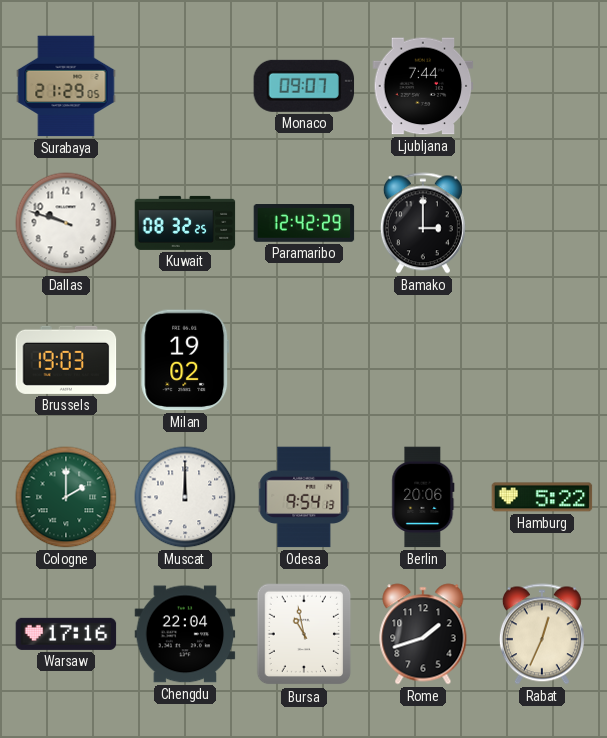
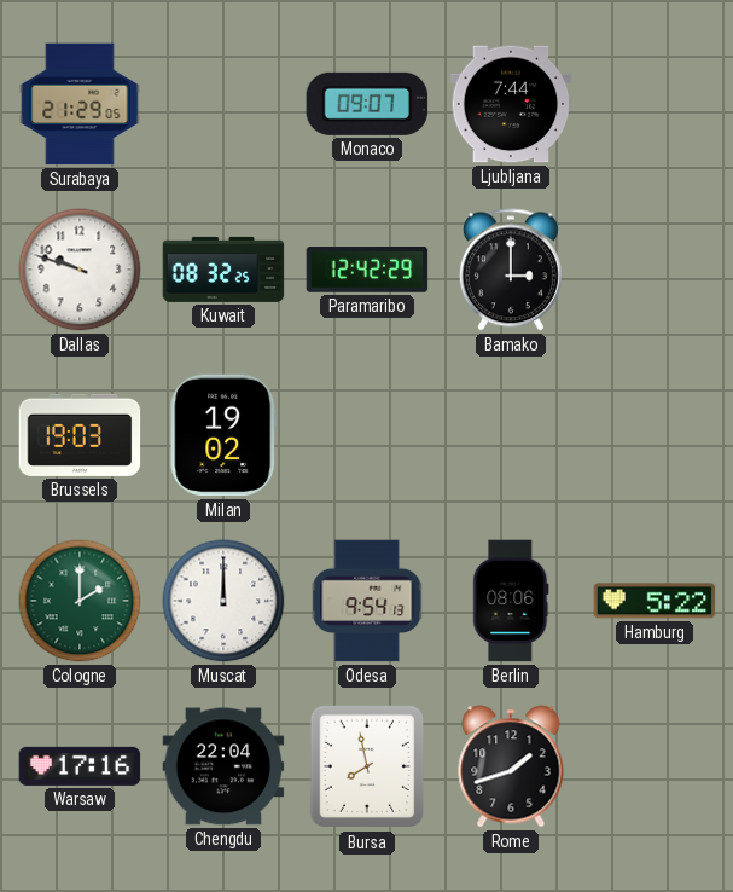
Berlin: 20:06 -> 08:06 (511, 601)
Bursa: 10:58 -> 7:58 (367, 766)
Rabat: 12:34 -> none (542, 634)
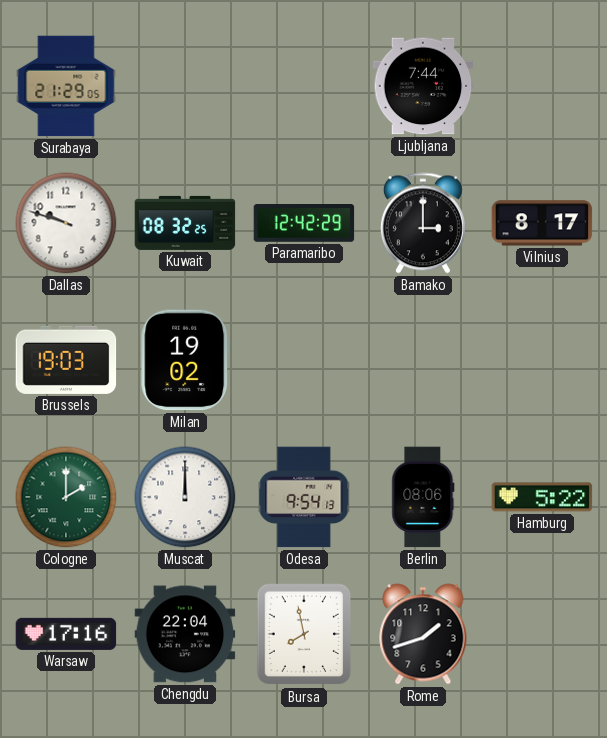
Monaco: 09:07 -> none (367, 104)
Vilnius: none -> 8:17 (542, 223)
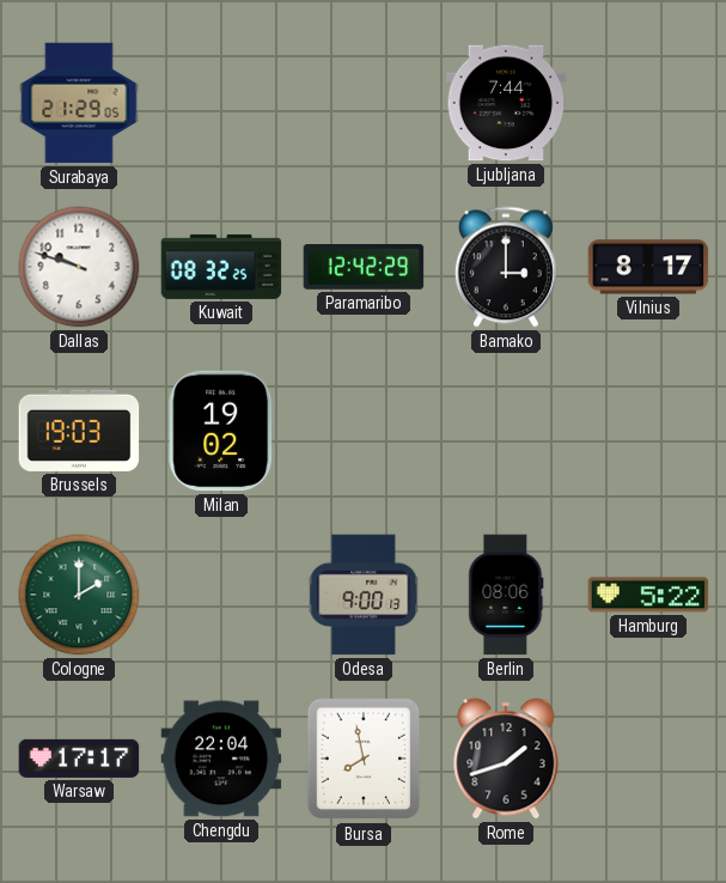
Muscat: 12:00 -> none (185, 497)
Odesa: 9:54 -> 9:00 (364, 595)
Warsaw: 17:16 -> 17:17 (79, 759)
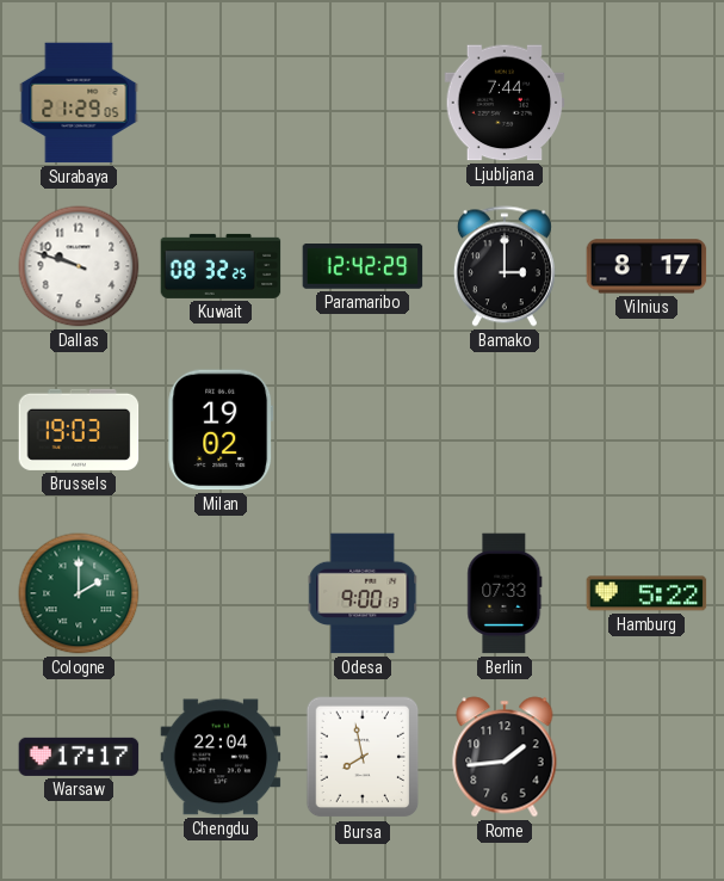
Berlin: 08:06 -> 07:33 (505, 593)
Rome: 1:42 -> 1:44 (505, 757)
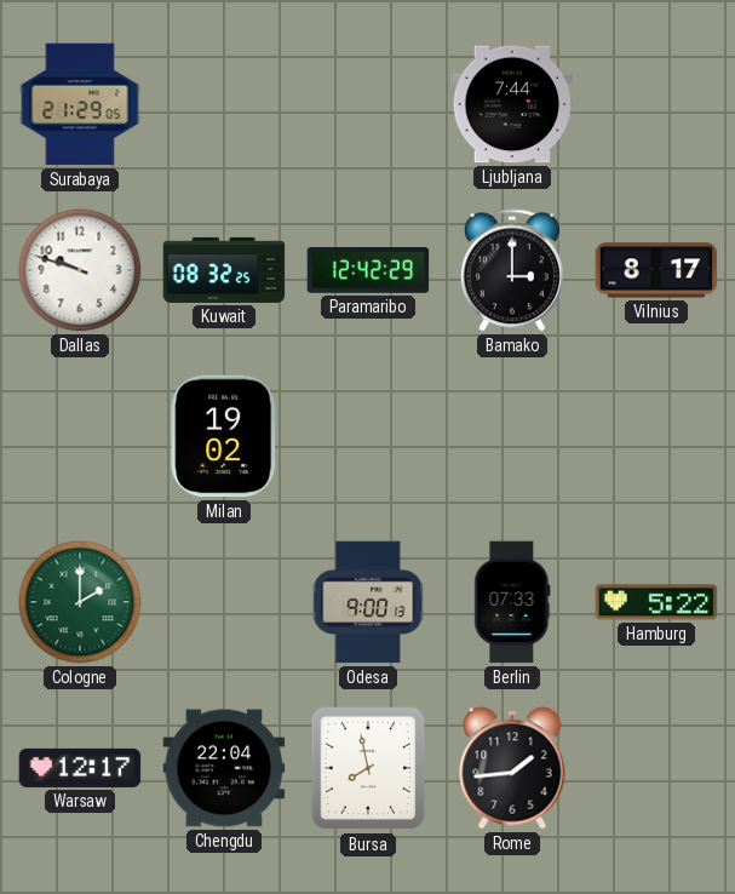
Brussels: 19:03 -> none (79, 430)
Warsaw: 17:17 -> 12:17 (80, 768)
